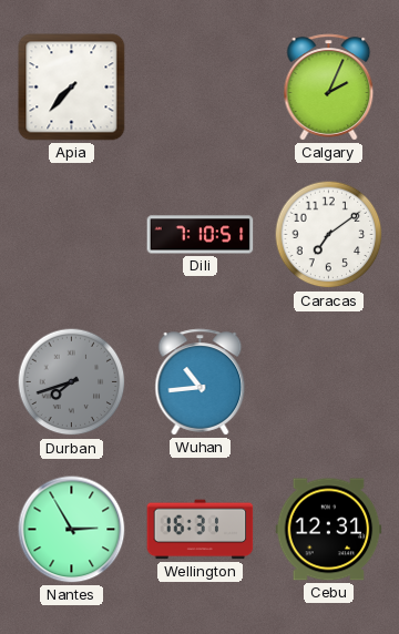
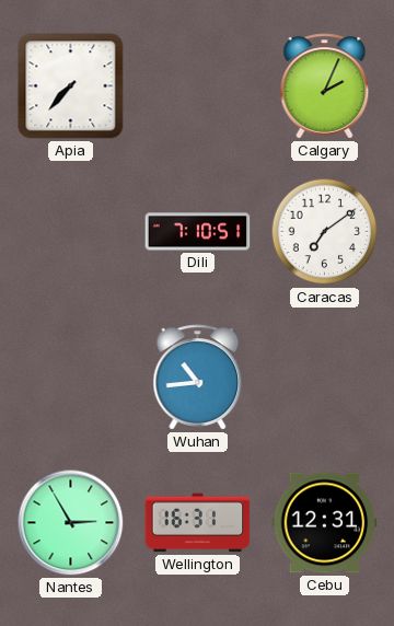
Durban: 7:42 -> none (72, 382)
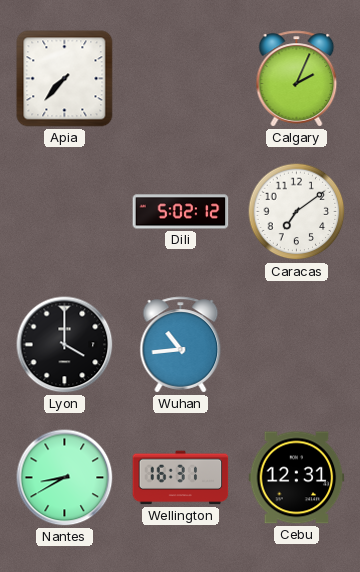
Dili: 7:10 -> 5:02 (181, 212)
Lyon: none -> 4:00 (65, 345)
Nantes: 2:55 -> 8:40 (65, 478)
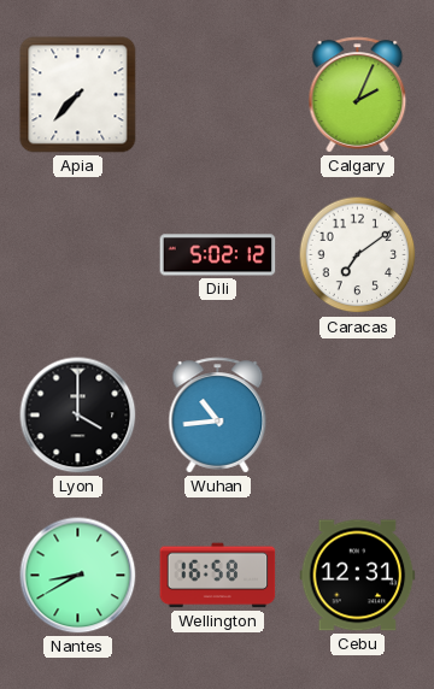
Wellington: 16:31 -> 16:58 (218, 576)
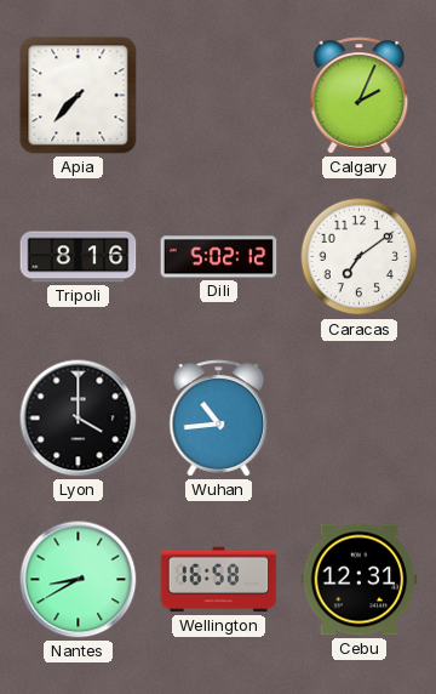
Tripoli: none -> 8:16 (79, 257)
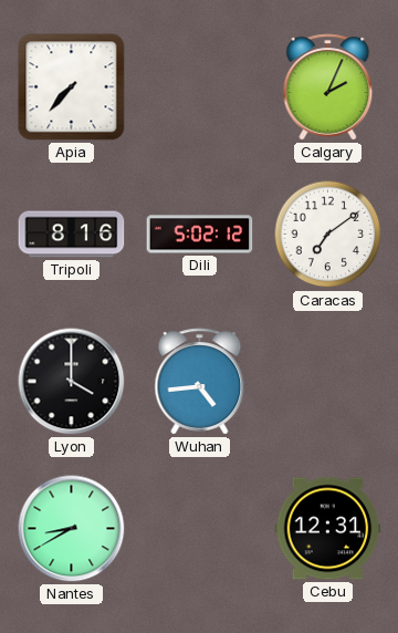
Wuhan: 10:44 -> 4:44 (200, 382)
Wellington: 16:58 -> none (219, 580)
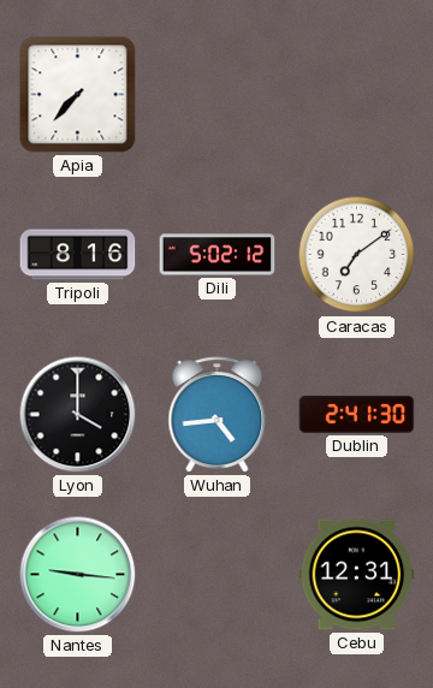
Calgary: 2:04 -> none (328, 87)
Dublin: none -> 2:41 (357, 414)
Nantes: 8:40 -> 9:16 (78, 575)
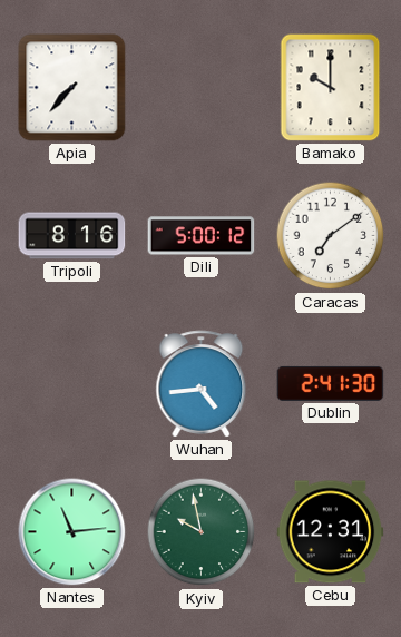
Bamako: none -> 10:00 (331, 88)
Dili: 5:02 -> 5:00 (202, 236)
Lyon: 4:00 -> none (78, 415)
Nantes: 9:16 -> 11:14 (72, 532)
Kyiv: none -> 9:58 (202, 532)
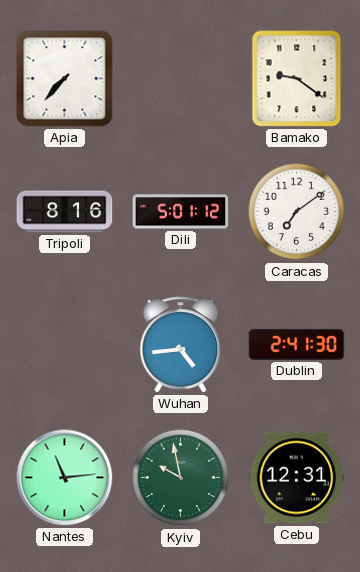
Bamako: 10:00 -> 9:21 (297, 79)
Dili: 5:00 -> 5:01 (181, 212)
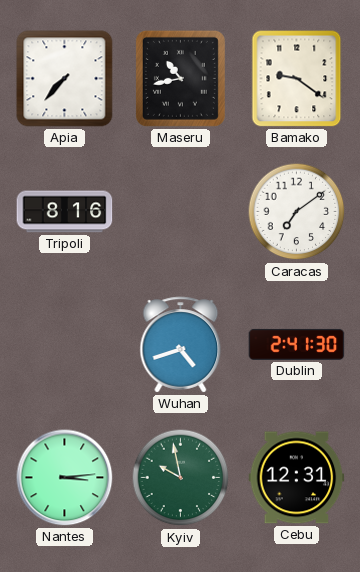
Maseru: none -> 10:43 (180, 78)
Dili: 5:01 -> none (181, 212)
Wuhan: 4:44 -> 4:42 (181, 345)
Nantes: 11:14 -> 3:14 (65, 478)
